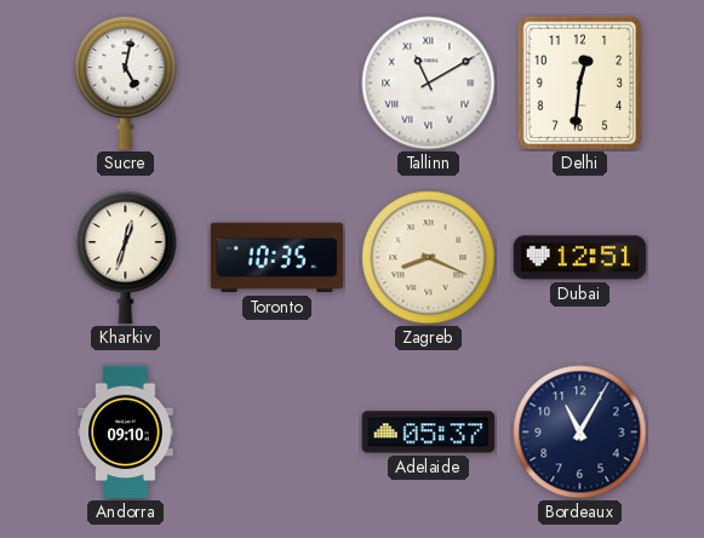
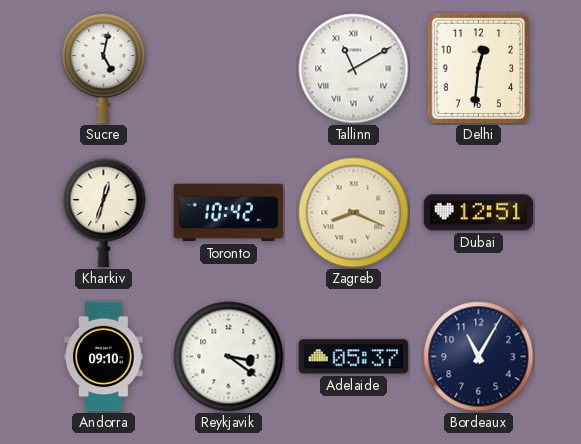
Toronto: 10:35 -> 10:42 (229, 213)
Reykjavik: none -> 3:21 (229, 357)
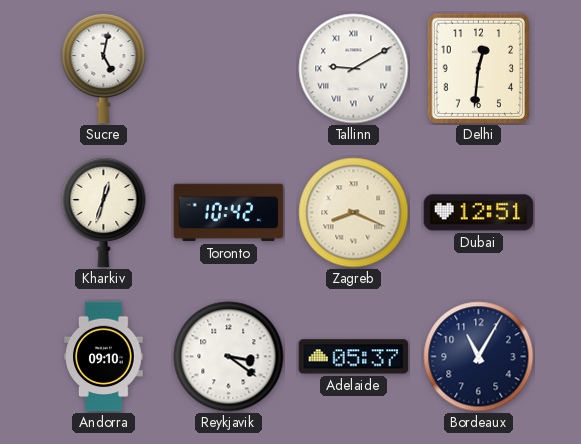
Tallinn: 11:10 -> 9:10 (354, 69)
